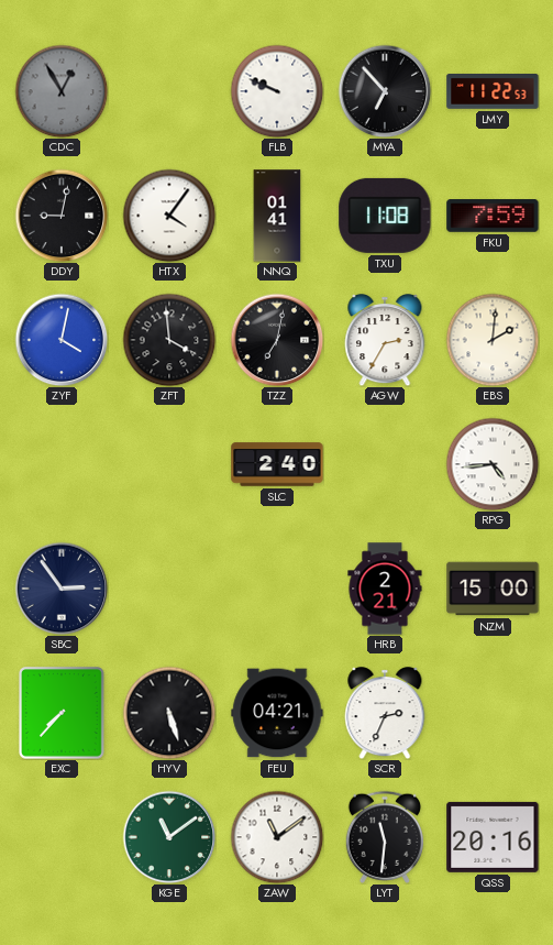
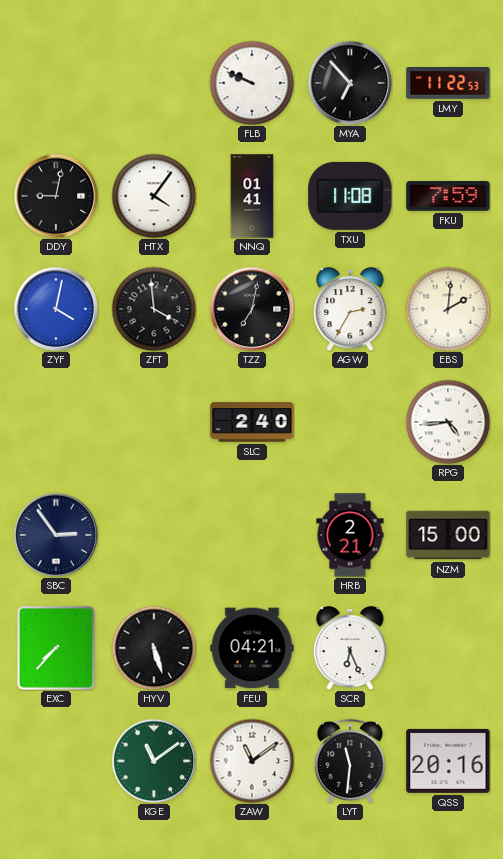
CDC: 12:55 -> none (62, 91)
SCR: 2:34 -> 6:26 (350, 649)
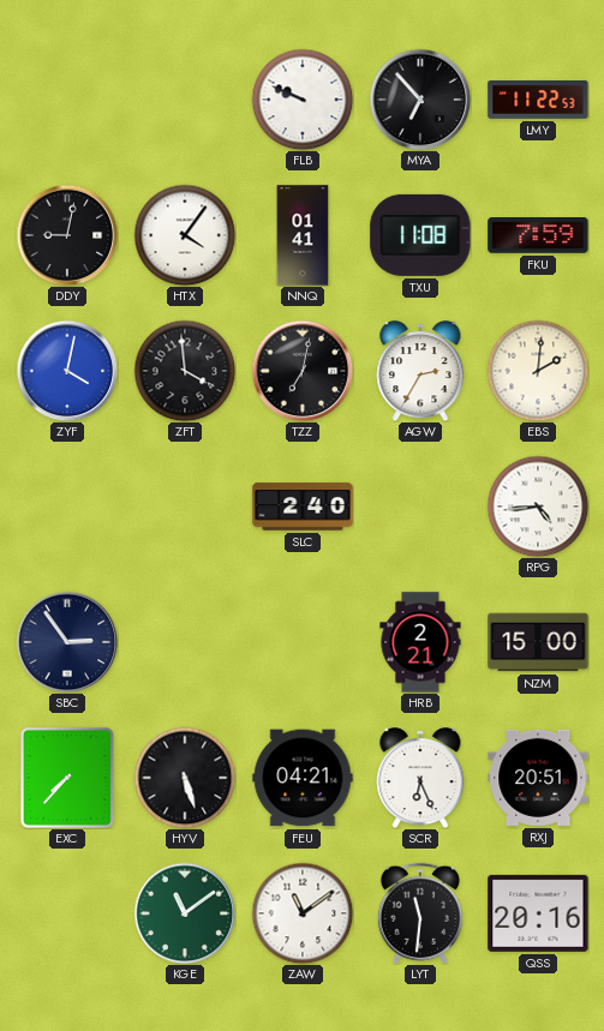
RXJ: none -> 20:51 (538, 778)
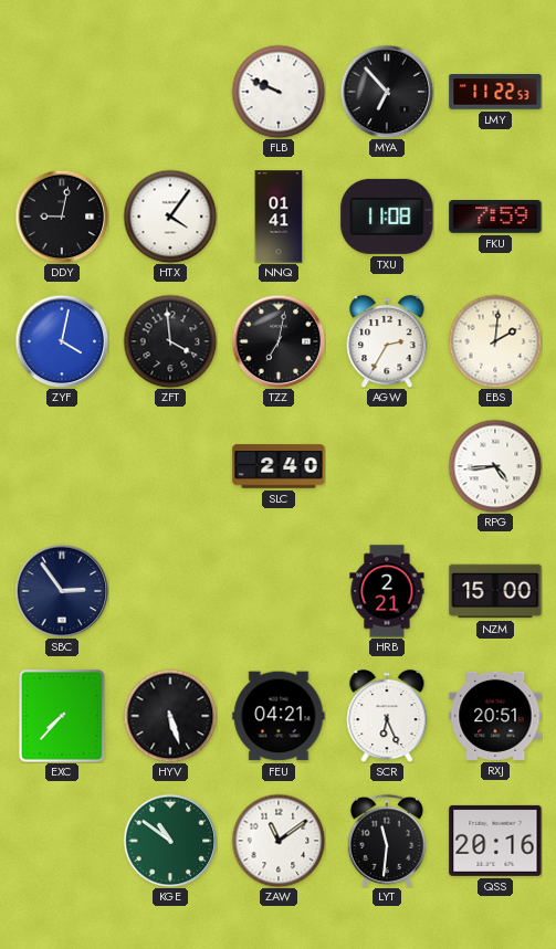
KGE: 11:09 -> 10:51 (170, 841)
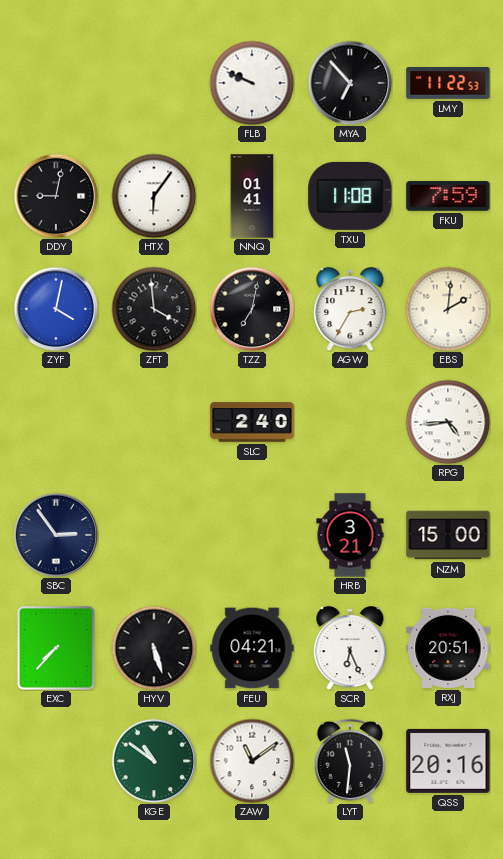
HTX: 4:06 -> 6:06 (154, 196)
HRB: 2:21 -> 3:21 (350, 535)
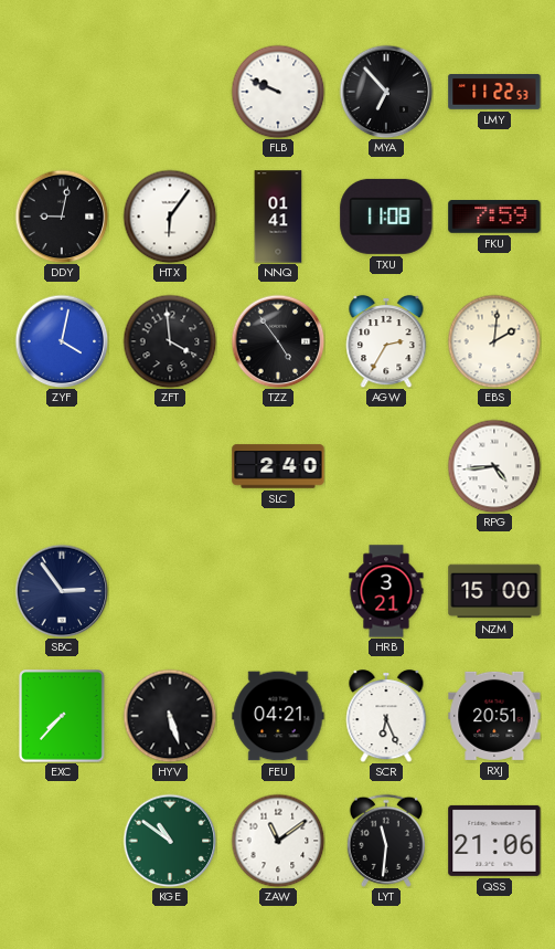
TZZ: 7:02 -> 4:54 (278, 341)
QSS: 20:16 -> 21:06 (494, 841)
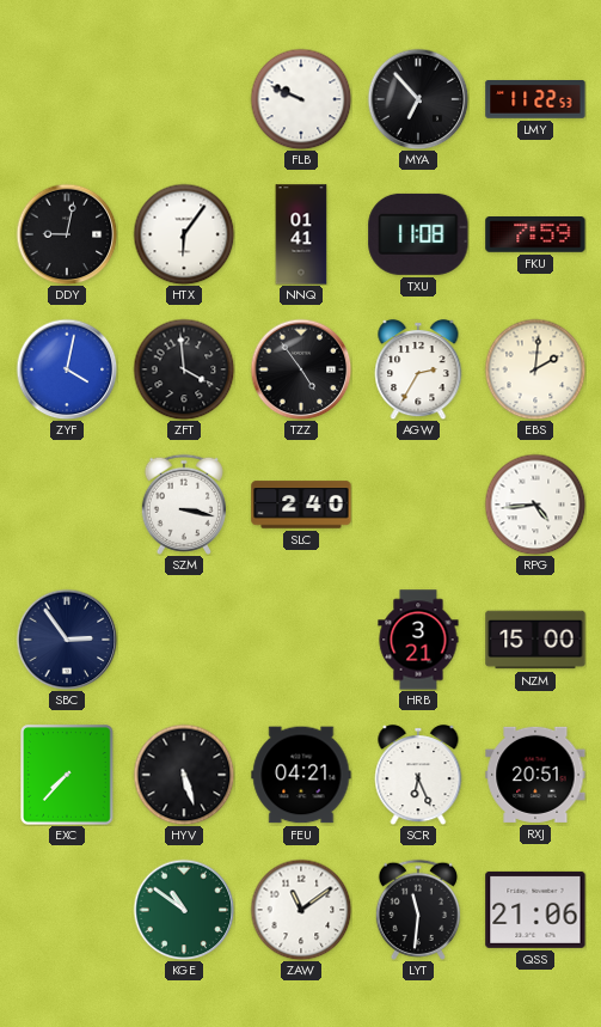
SZM: none -> 3:17 (184, 505)
